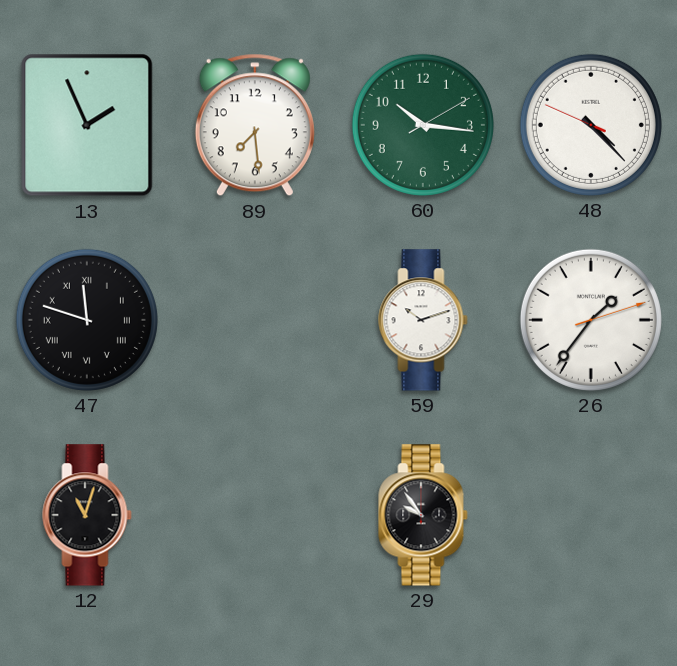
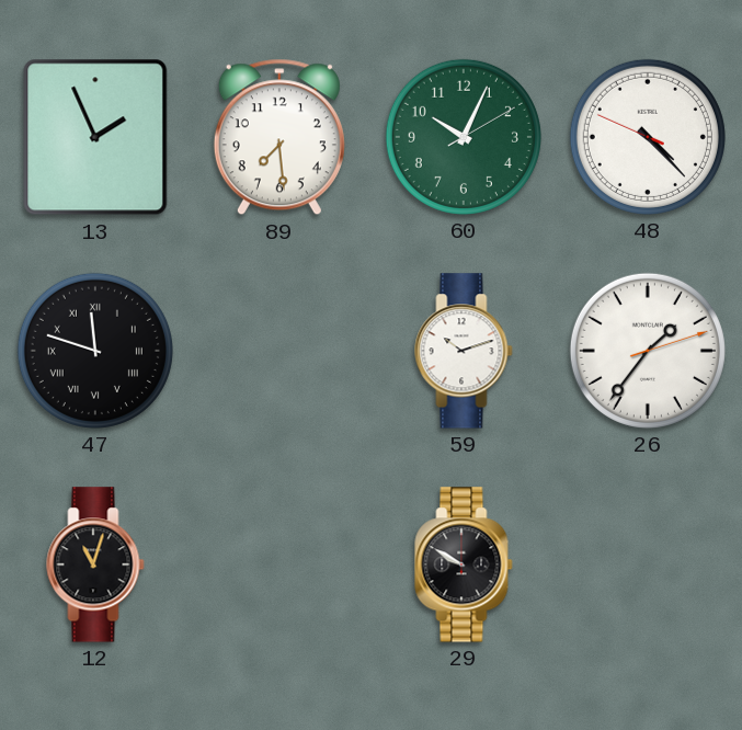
60: 10:16 -> 10:04 (464, 137)
29: 9:54 -> 9:50 (464, 564)
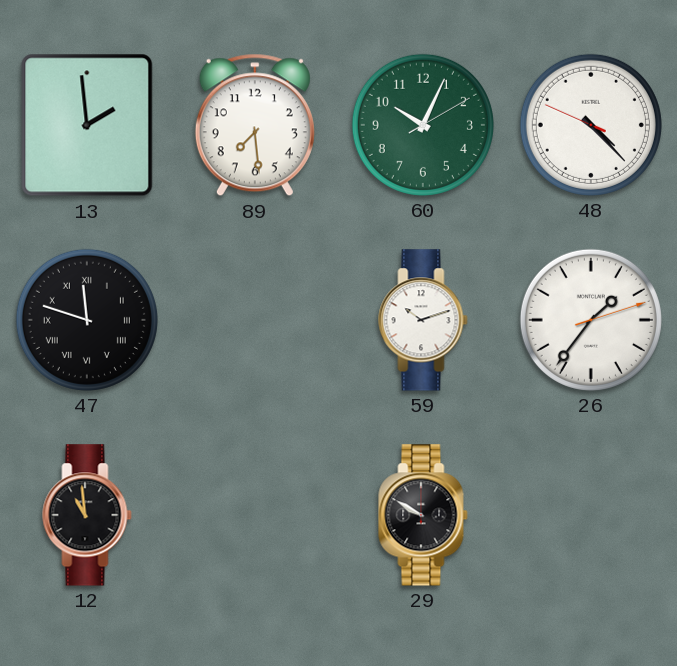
13: 1:56 -> 1:59 (87, 125)
12: 11:03 -> 10:59 (87, 515)
